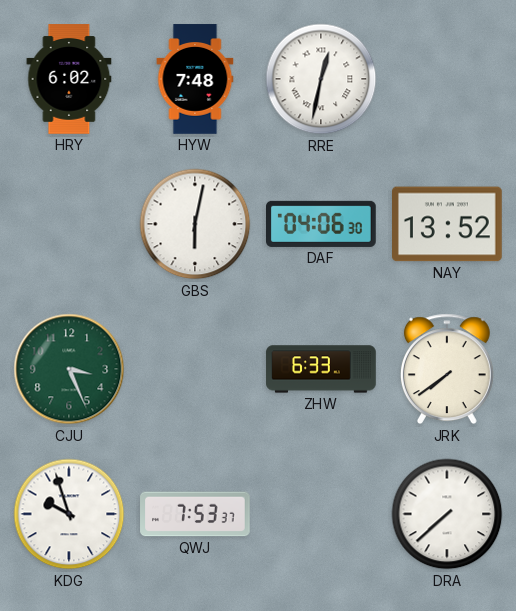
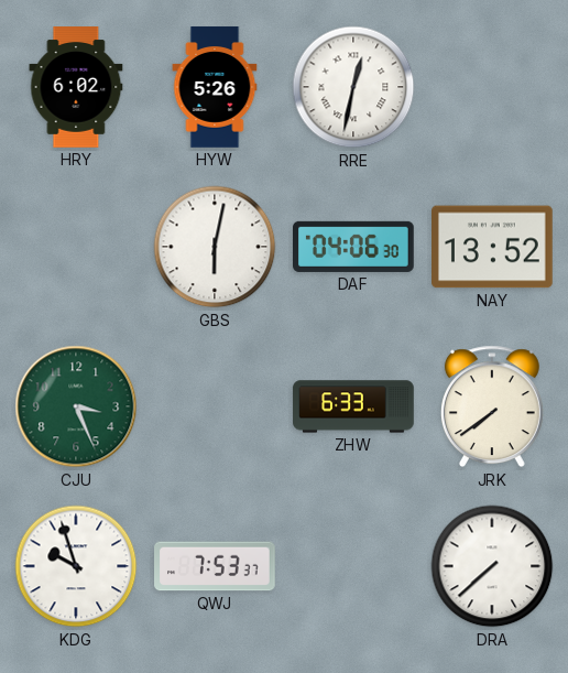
HYW: 7:48 -> 5:26 (215, 87)
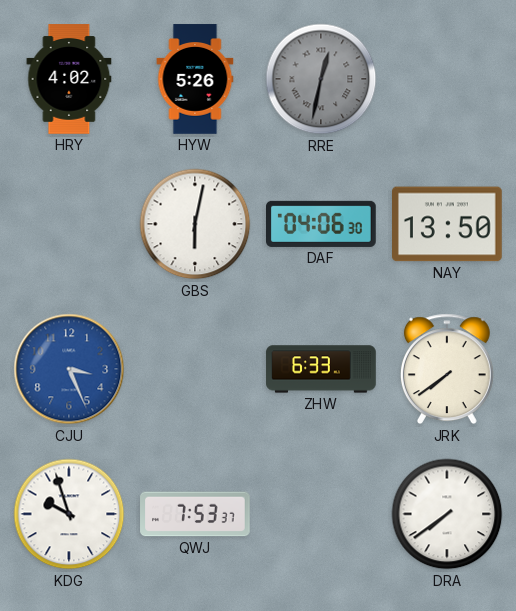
HRY: 6:02 -> 4:02 (69, 79)
RRE dial: white -> grey (321, 79)
NAY: 13:52 -> 13:50 (448, 224)
CJU dial: green -> blue (69, 369)
DRA: 7:38 -> 7:39 (447, 514)
